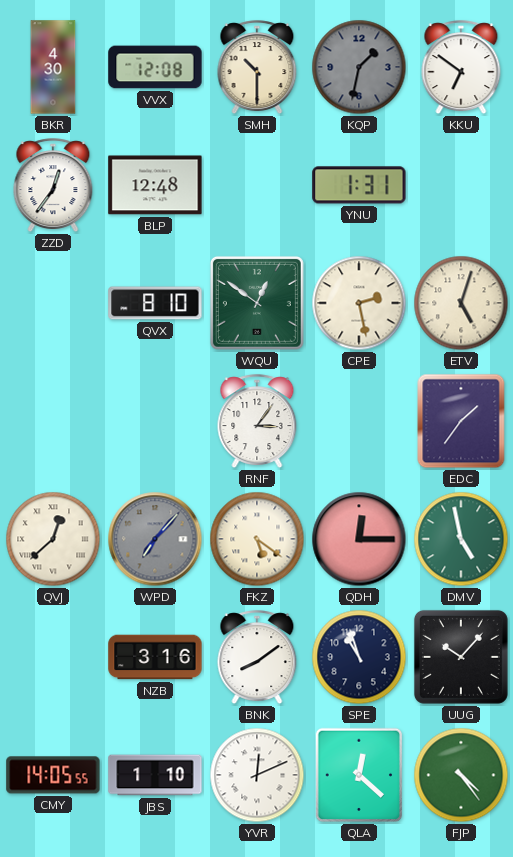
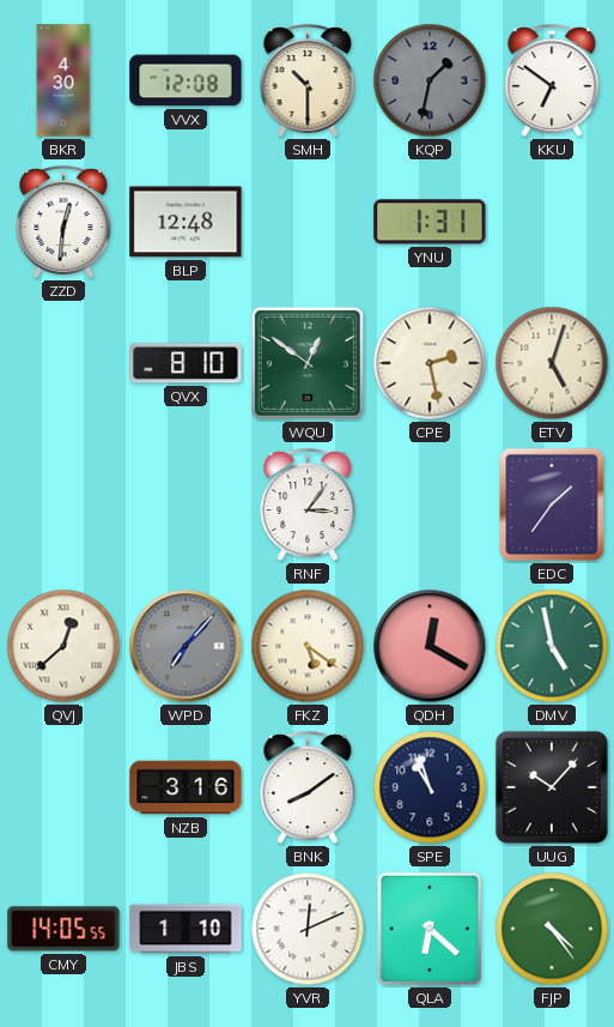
ZZD: 12:36 -> 12:31 (63, 223)
QDH: 12:15 -> 12:20 (430, 646)
QLA: 12:22 -> 6:22 (430, 929)
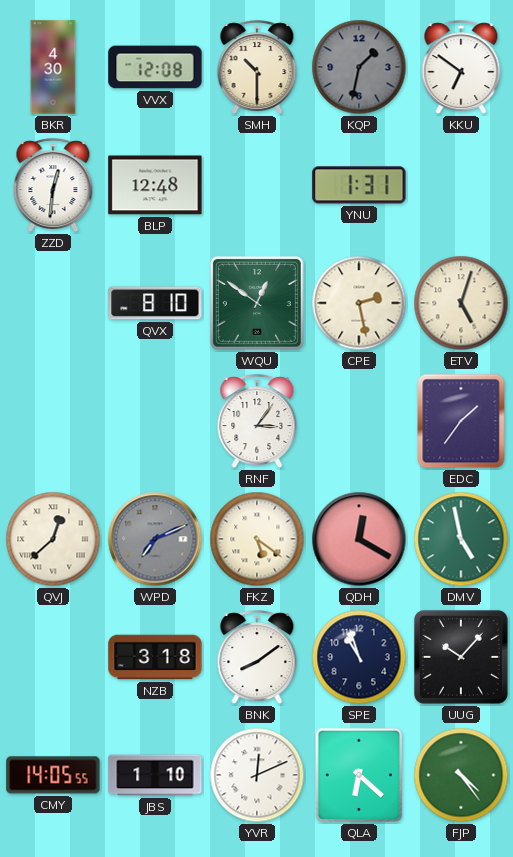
WPD: 7:07 -> 7:11 (155, 539)
NZB: 3:16 -> 3:18 (155, 657)
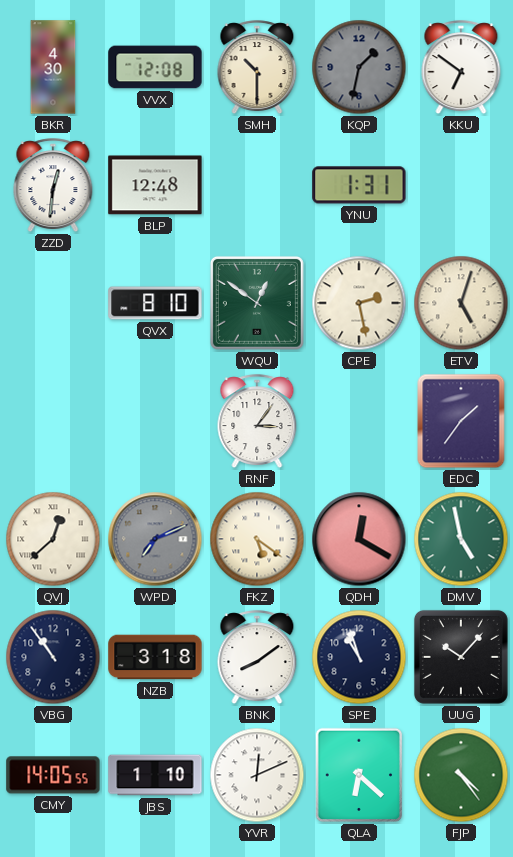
VBG: none -> 10:54 (53, 657)
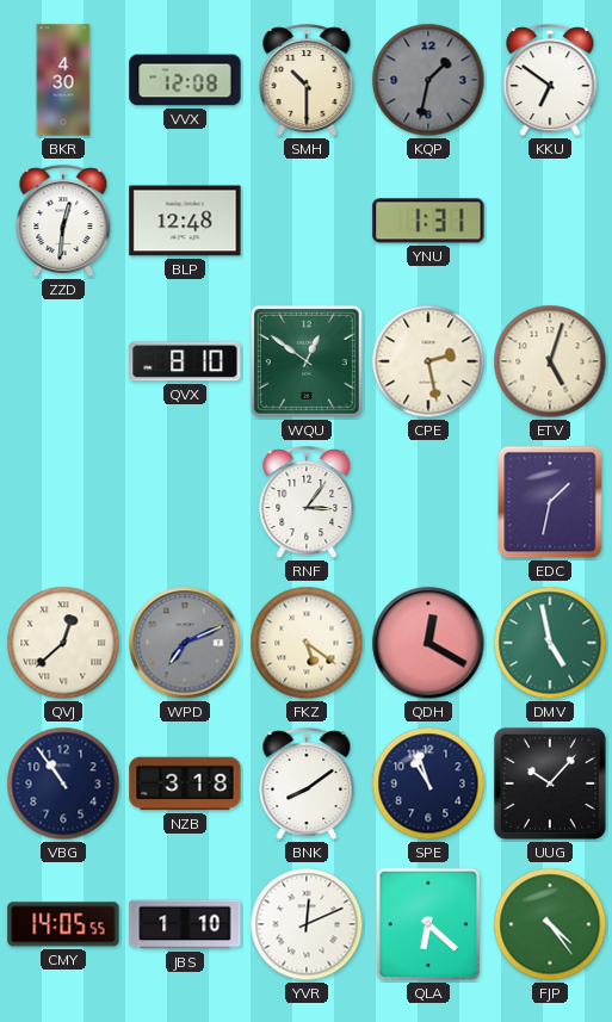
EDC: 1:36 -> 1:32 (550, 502)
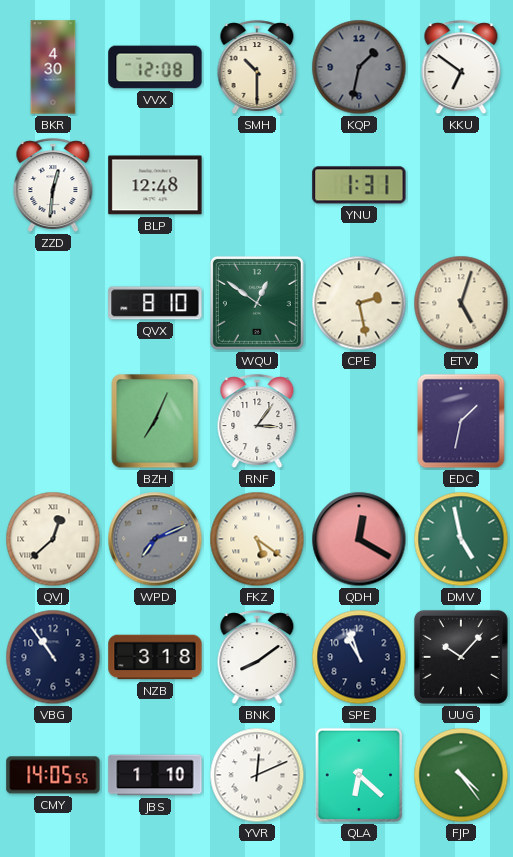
BZH: none -> 7:04 (155, 421)
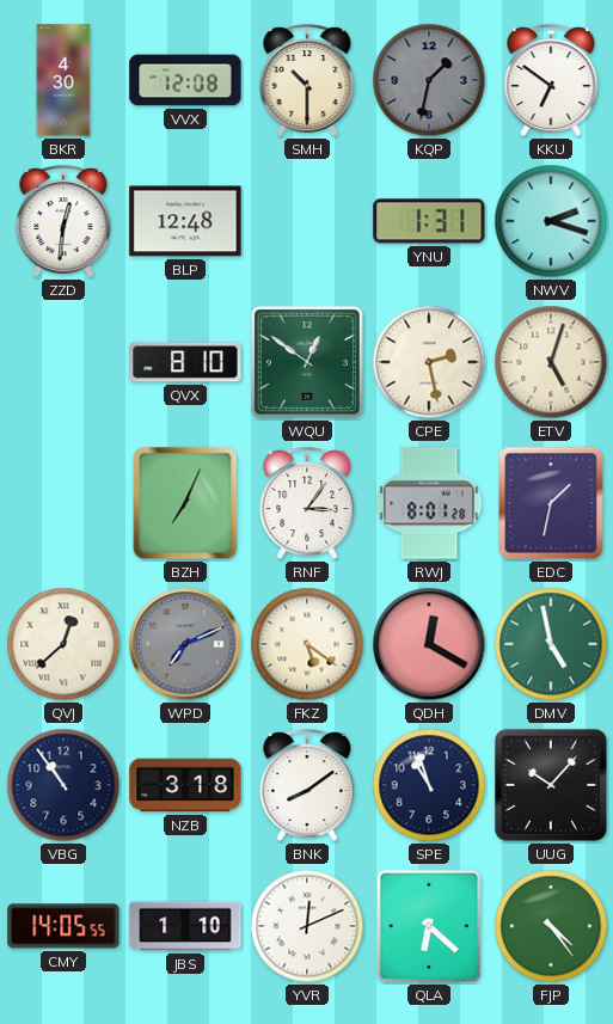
NWV: none -> 2:18 (551, 221)
RWJ: none -> 8:01 (429, 503)
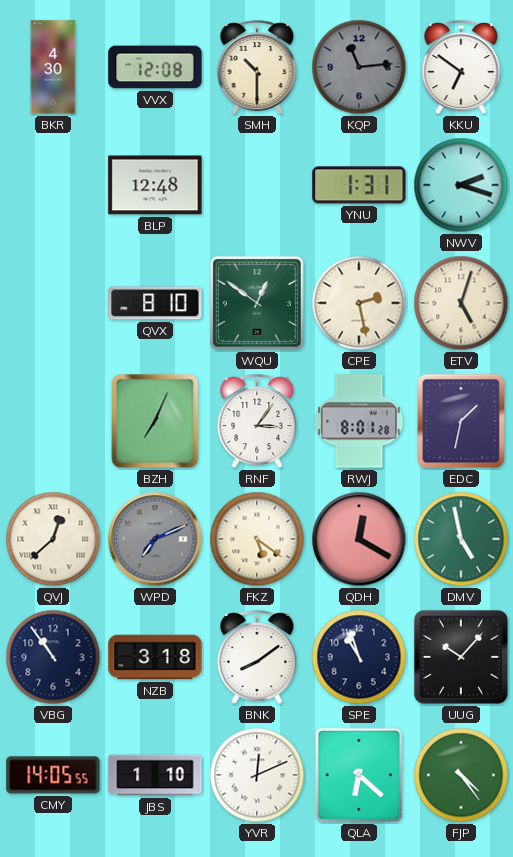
KQP: 1:32 -> 11:14 (359, 67)
ZZD: 12:31 -> none (63, 222)
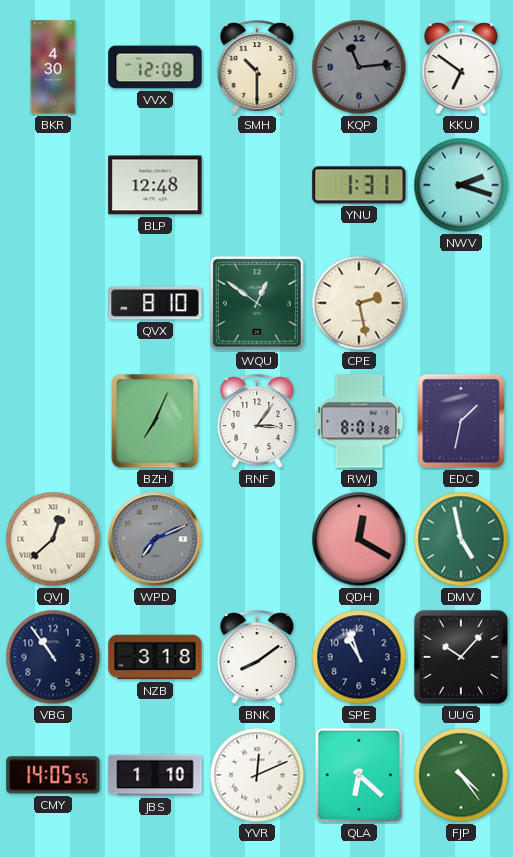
ETV: 5:03 -> none (461, 303)
FKZ: 5:21 -> none (257, 539)
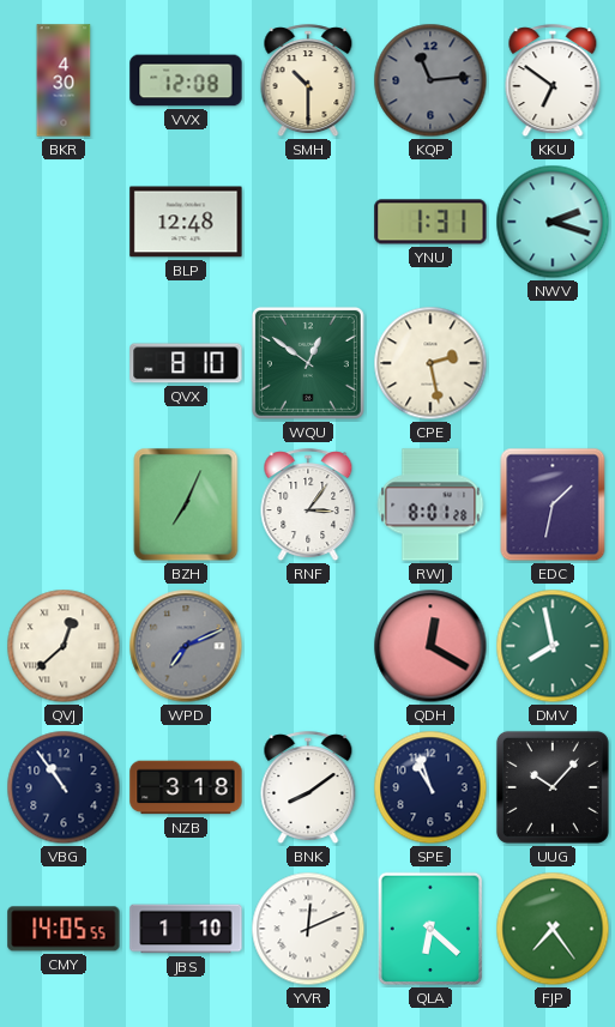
DMV: 4:58 -> 7:58 (553, 646)
FJP: 4:24 -> 7:24 (553, 929)
